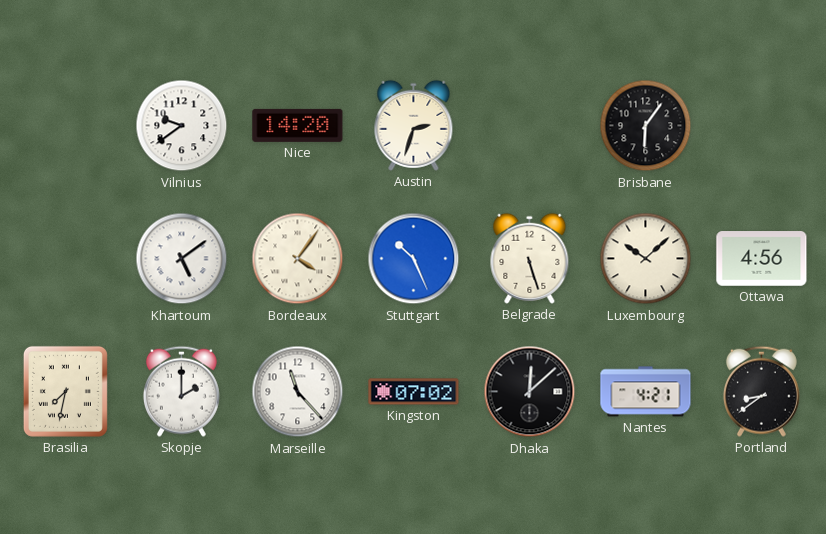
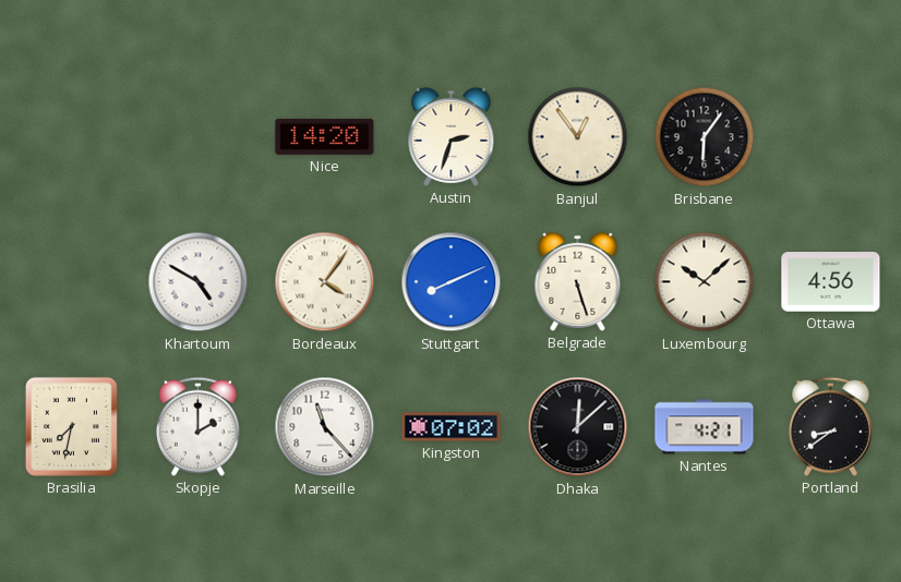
Vilnius: 9:39 -> none (182, 126)
Banjul: none -> 12:54 (578, 137)
Khartoum: 5:09 -> 4:50 (199, 282)
Stuttgart: 10:26 -> 8:11 (452, 282)
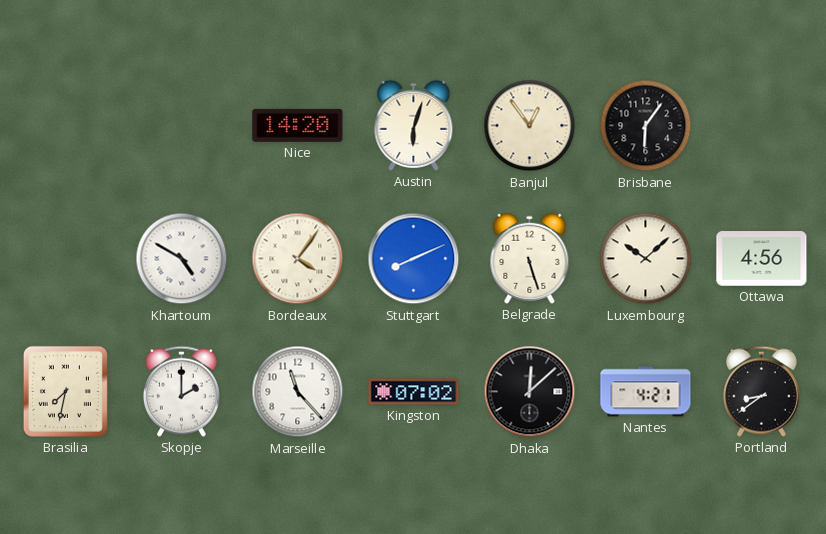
Austin: 2:33 -> 6:03 (414, 125)
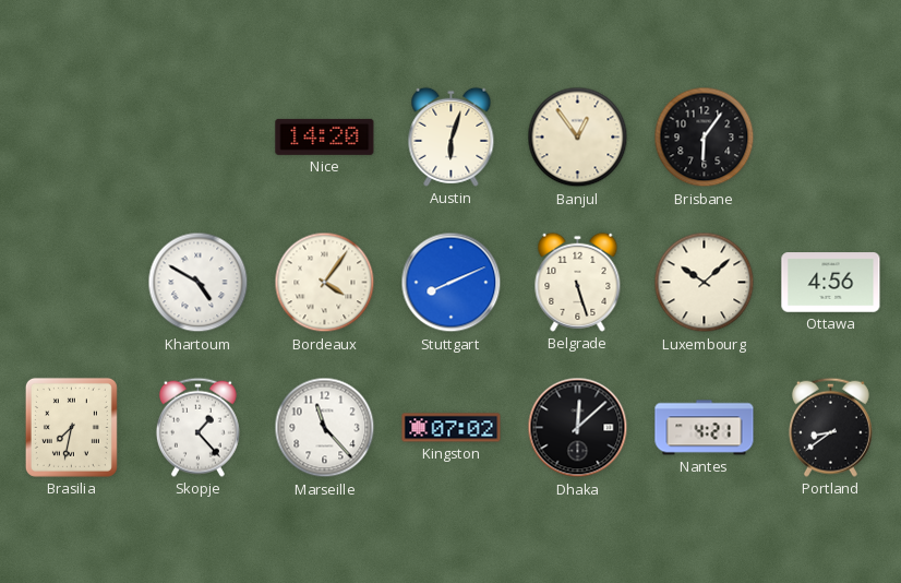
Skopje: 2:00 -> 1:23 (197, 427)
